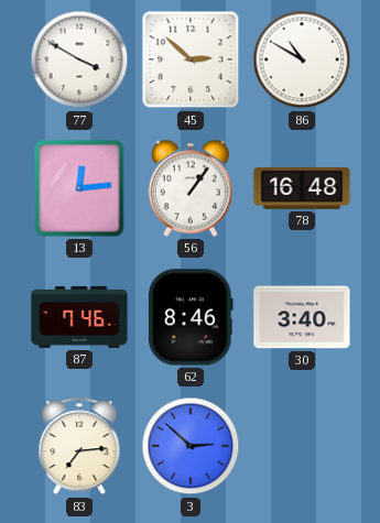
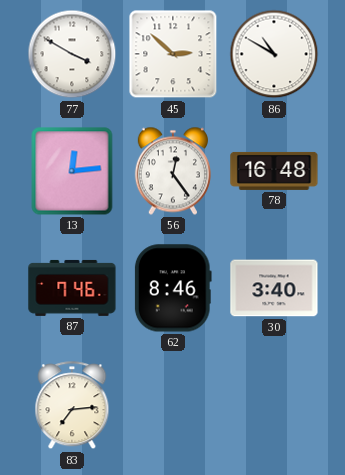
56: 1:06 -> 12:24 (173, 171)
3: 2:52 -> none (191, 446)
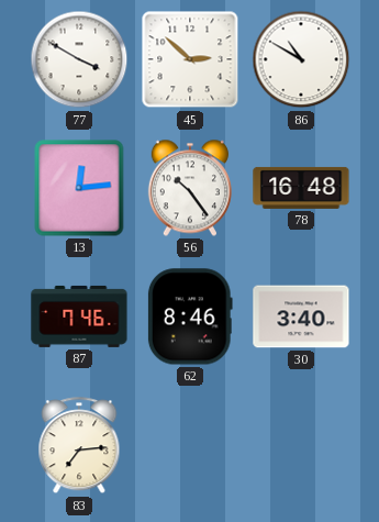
56: 12:24 -> 10:24 (190, 188)
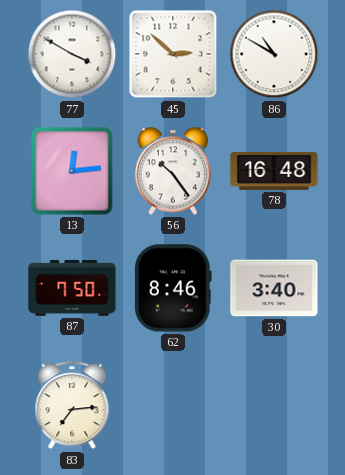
87: 7:46 -> 7:50 (72, 288)
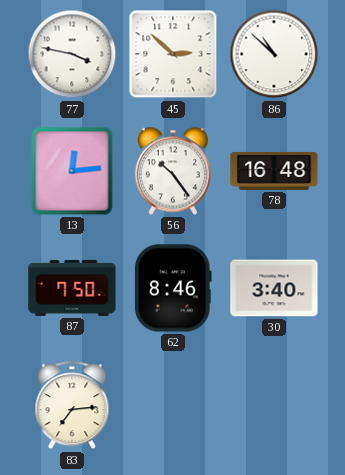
77: 3:50 -> 3:47 (72, 54)
86: 10:50 -> 10:52 (274, 54)
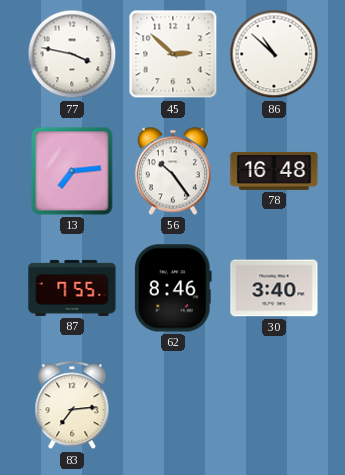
13: 12:14 -> 7:14 (72, 171)
87: 7:50 -> 7:55 (72, 288)
